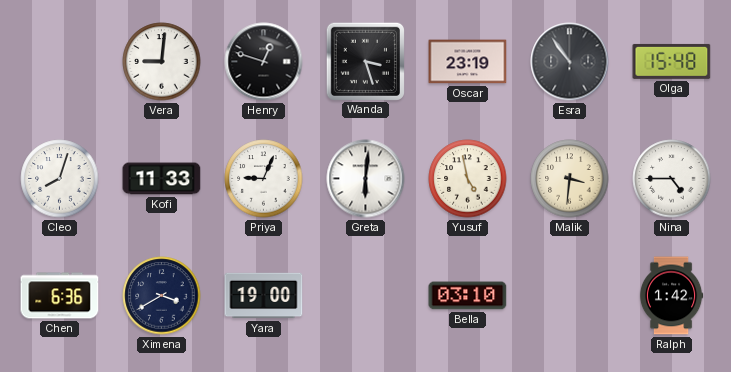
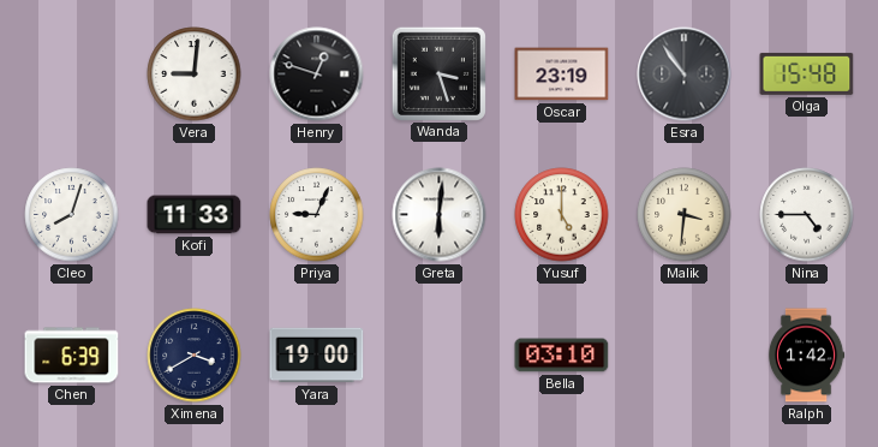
Yusuf: 4:58 -> 5:00 (562, 215)
Chen: 6:36 -> 6:39 (72, 356)
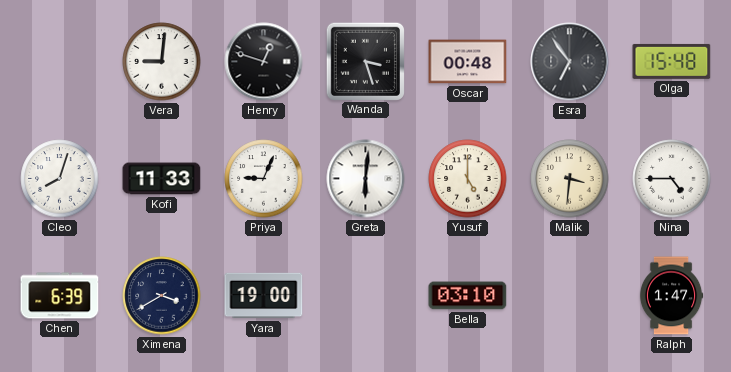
Oscar: 23:19 -> 00:48 (468, 62)
Esra: 10:54 -> 6:54 (570, 62)
Ralph: 1:42 -> 1:47 (671, 296)
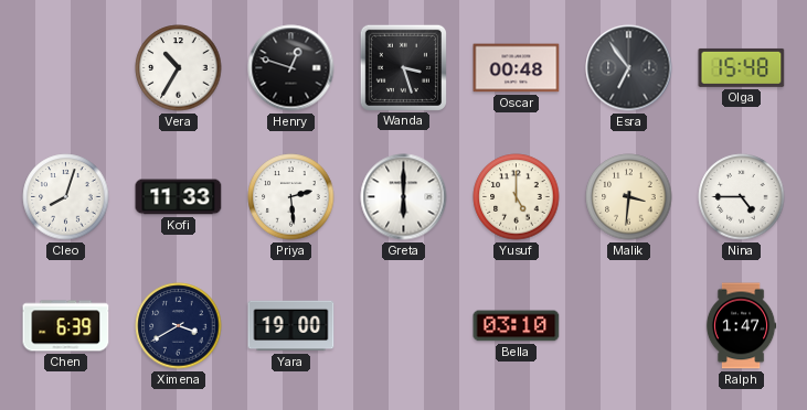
Vera: 9:01 -> 10:35 (179, 68)
Priya: 9:04 -> 2:29 (291, 197)
Greta: 6:01 -> 6:00 (404, 197)
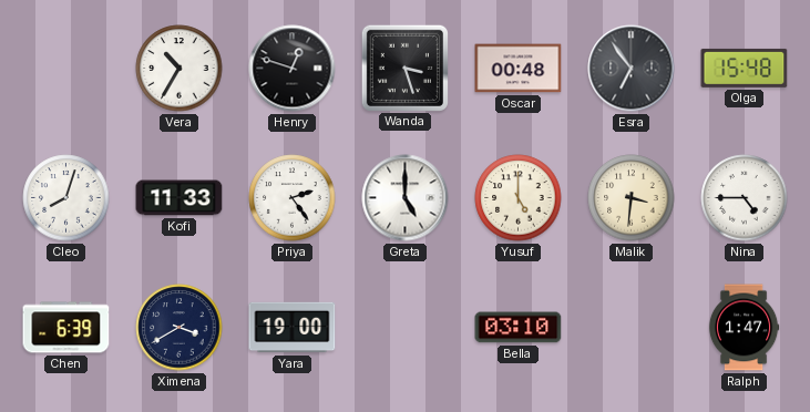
Priya: 2:29 -> 2:24 (293, 198)
Greta: 6:00 -> 5:00 (406, 198)
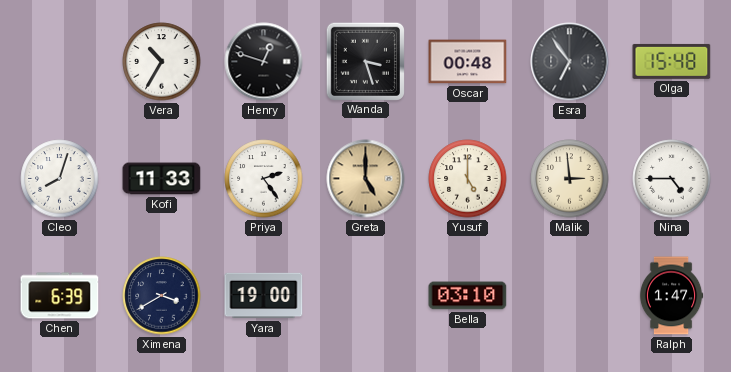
Greta dial: white -> champagne (366, 179)
Malik: 3:31 -> 2:59 (570, 179)
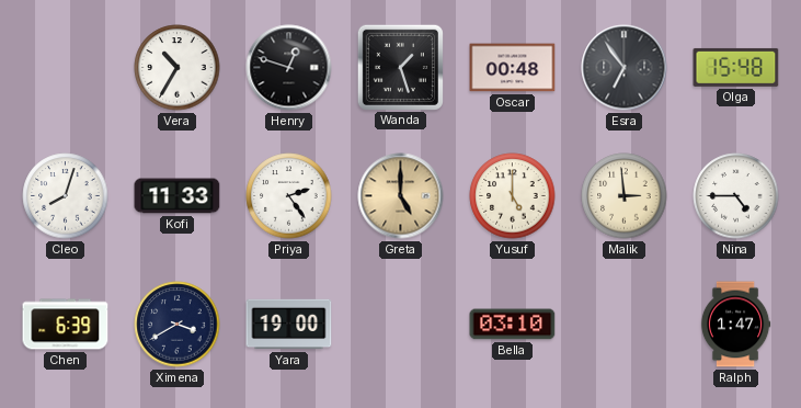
Wanda: 3:27 -> 1:27 (400, 67)
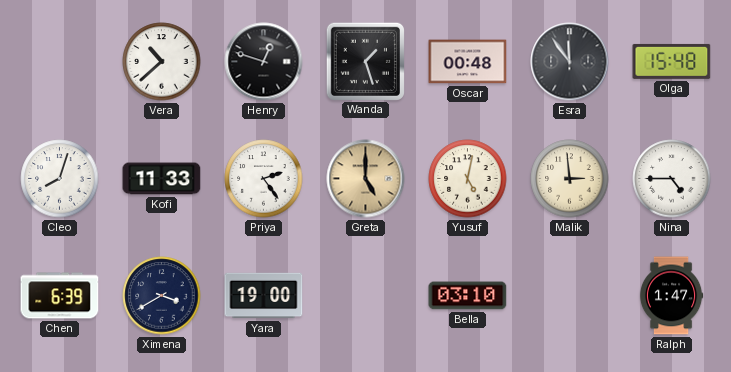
Vera: 10:35 -> 10:38 (162, 62)
Esra: 6:54 -> 11:54 (570, 62)
Yusuf: 5:00 -> 5:02 (468, 179)
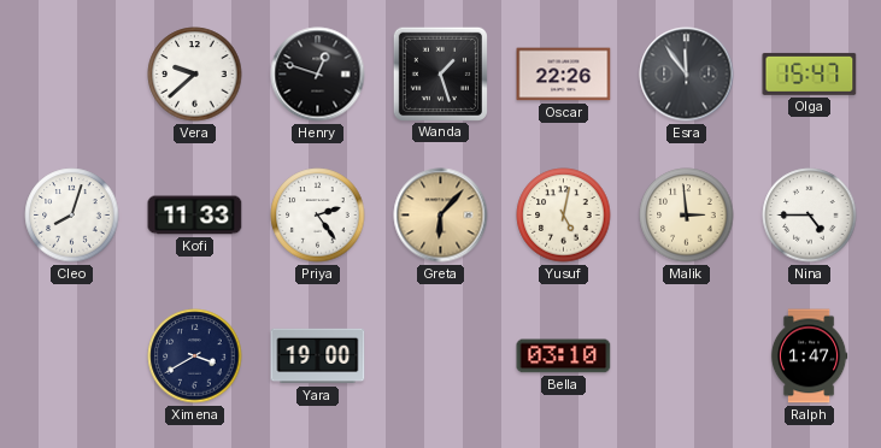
Vera: 10:38 -> 9:38 (195, 75)
Oscar: 00:48 -> 22:26 (564, 75)
Olga: 15:48 -> 15:47 (810, 73)
Greta: 5:00 -> 6:07 (441, 216)
Chen: 6:39 -> none (60, 296)
